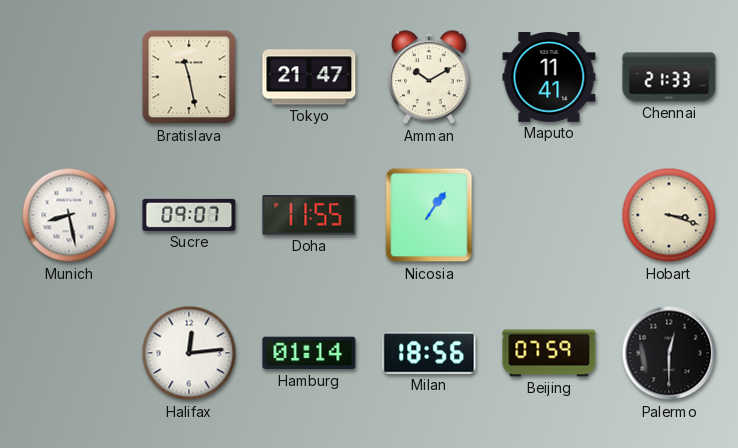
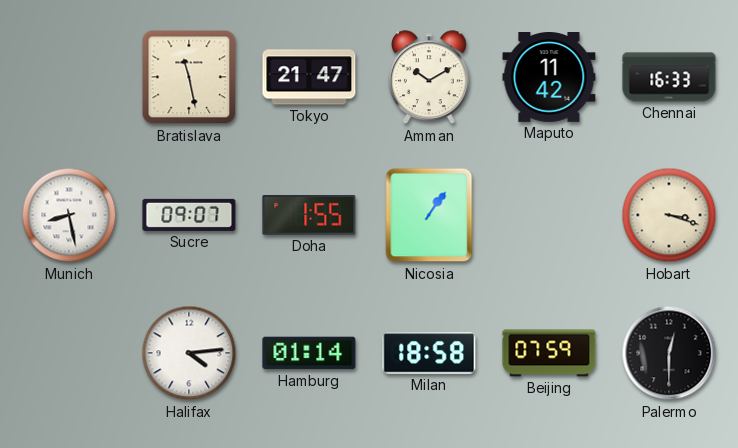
Maputo: 11:41 -> 11:42 (549, 78)
Chennai: 21:33 -> 16:33 (669, 77)
Doha: 11:55 -> 1:55 (309, 216)
Halifax: 12:14 -> 4:14 (189, 353)
Milan: 18:56 -> 18:58 (429, 353)
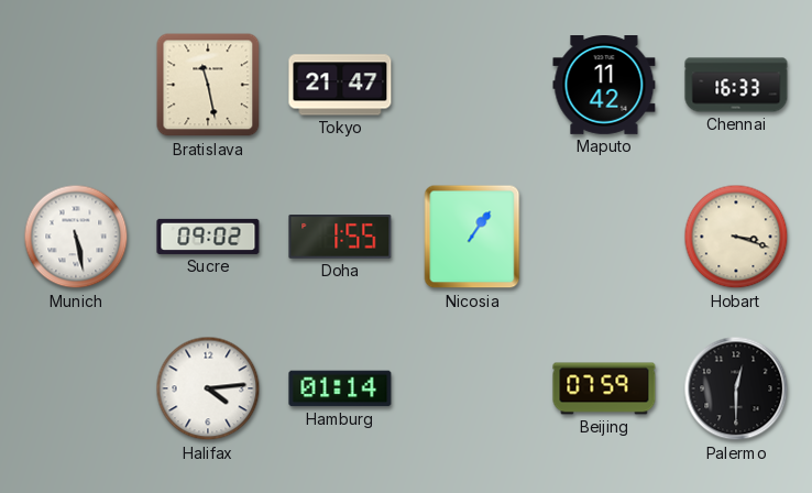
Amman: 10:10 -> none (429, 78)
Munich: 8:28 -> 5:28 (76, 237)
Sucre: 09:07 -> 09:02 (208, 237)
Milan: 18:58 -> none (429, 353)
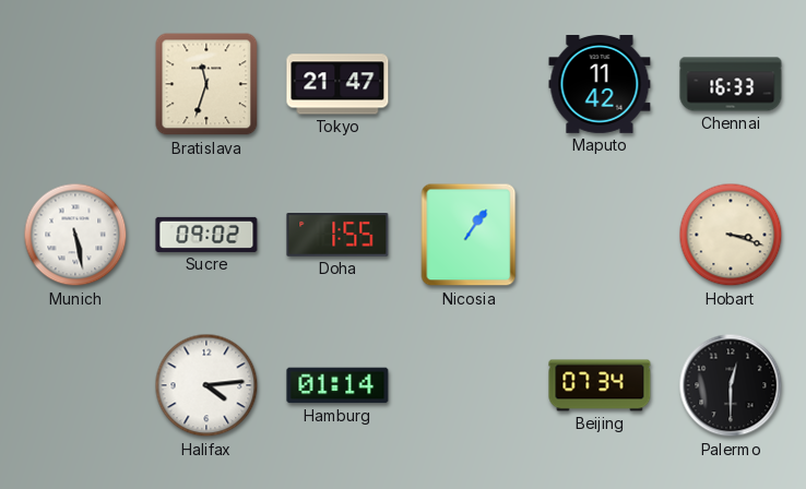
Bratislava: 11:28 -> 11:33 (206, 84)
Beijing: 07:59 -> 07:34 (600, 385)
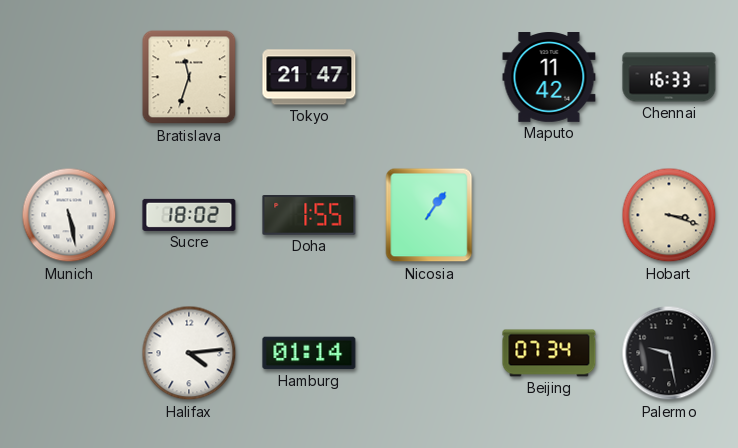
Sucre: 09:02 -> 18:02 (189, 215)
Palermo: 12:30 -> 9:28 (669, 353)
